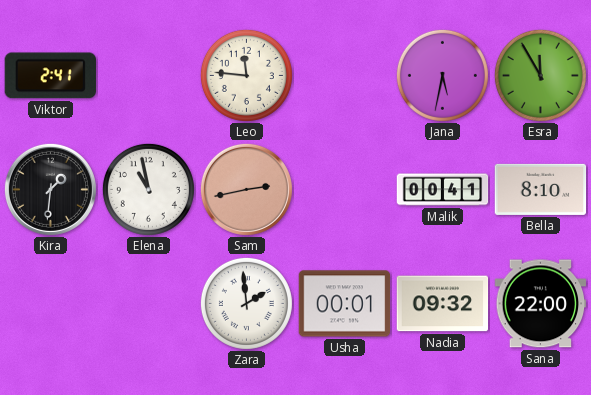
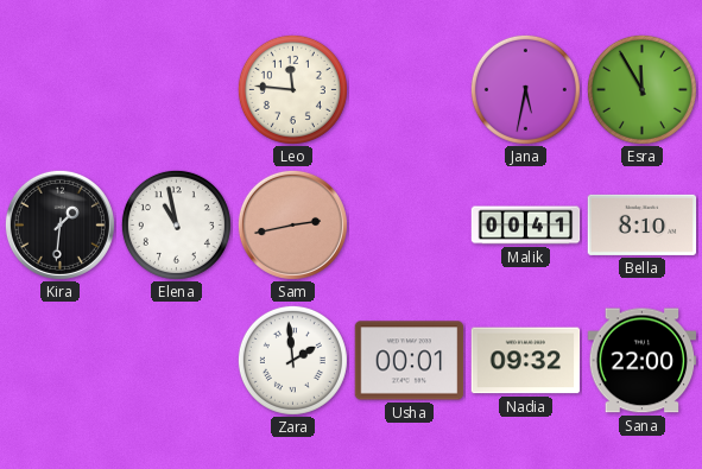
Viktor: 2:41 -> none (50, 76)
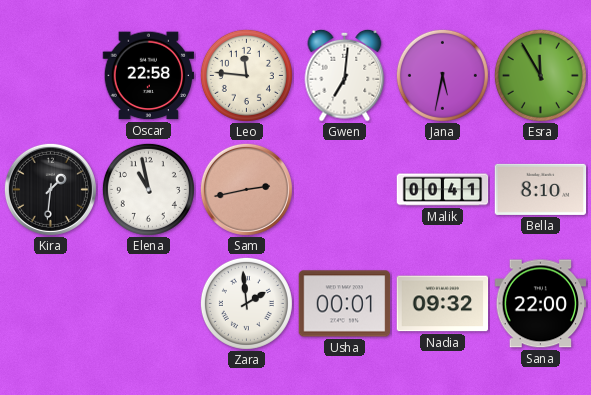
Oscar: none -> 22:58 (149, 76)
Gwen: none -> 7:01 (345, 75)
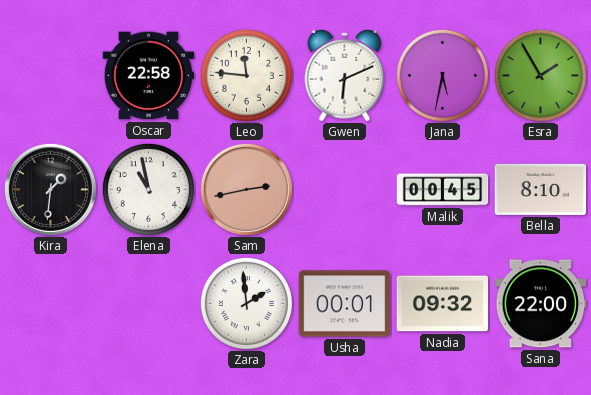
Gwen: 7:01 -> 6:11 (345, 75)
Esra: 11:55 -> 1:55 (540, 75)
Malik: 00:41 -> 00:45 (443, 190)
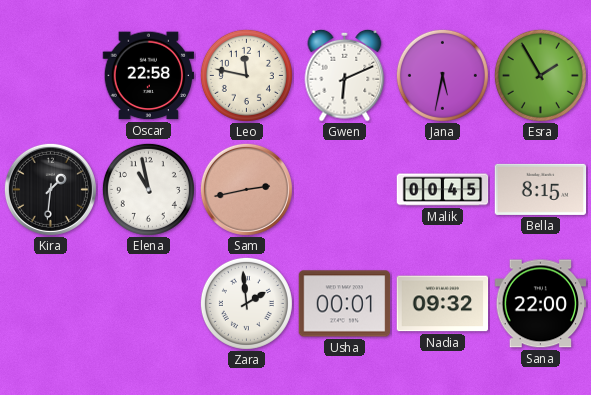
Leo: 11:46 -> 11:47 (246, 75)
Bella: 8:10 -> 8:15 (541, 189)
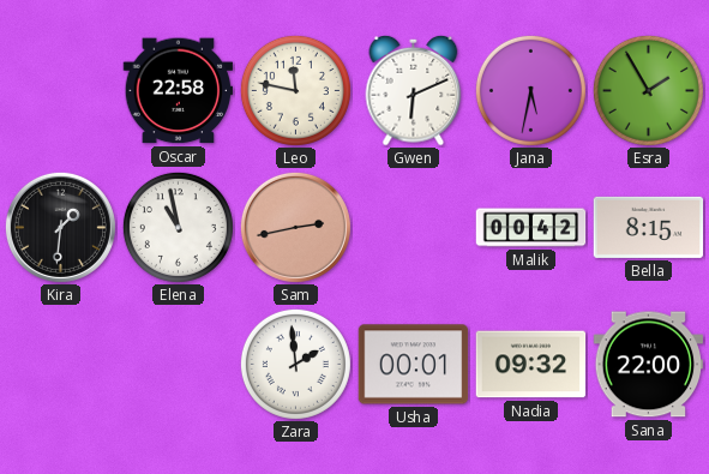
Malik: 00:45 -> 00:42 (531, 228)
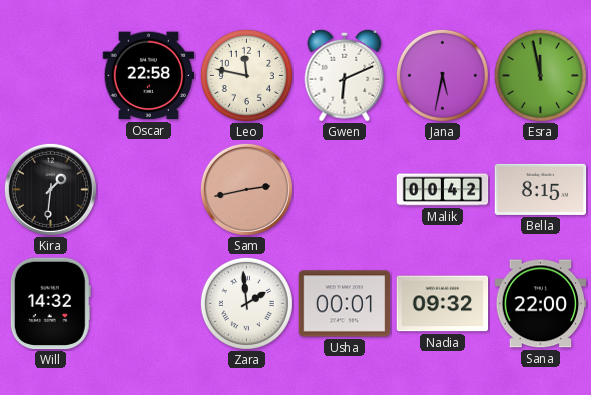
Esra: 1:55 -> 11:58 (540, 75)
Elena: 10:58 -> none (178, 227)
Will: none -> 14:32 (50, 304)
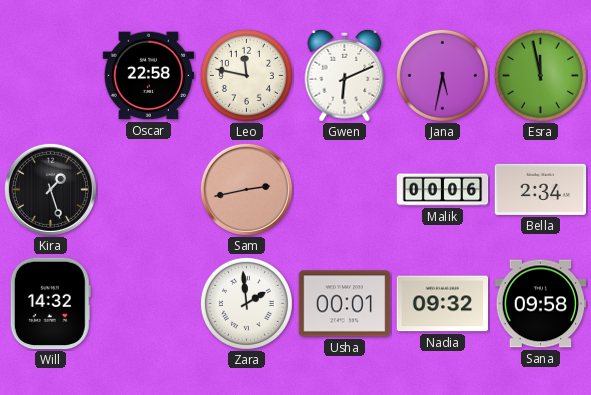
Kira: 1:31 -> 1:27 (50, 189)
Malik: 00:42 -> 00:06 (443, 190)
Bella: 8:15 -> 2:34 (541, 189)
Sana: 22:00 -> 09:58 (541, 304)
